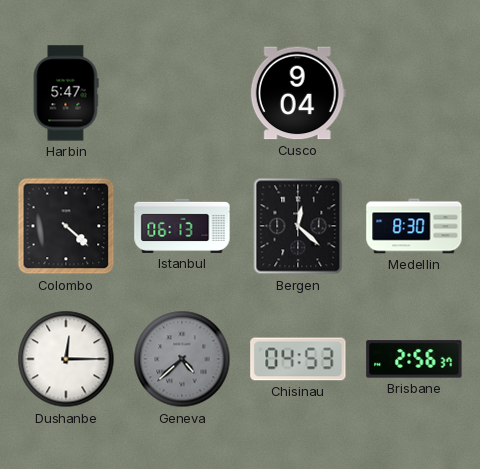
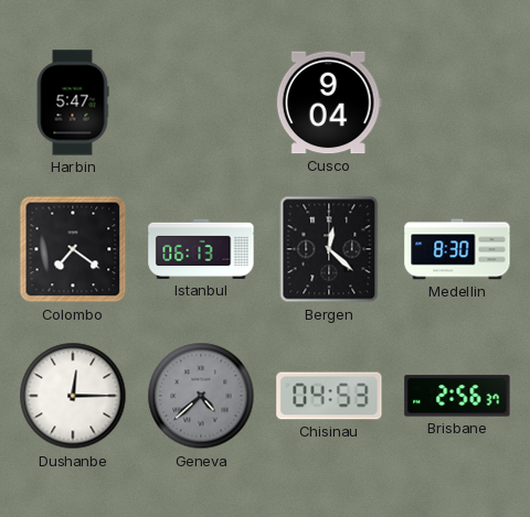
Colombo: 4:22 -> 7:21 (73, 249)
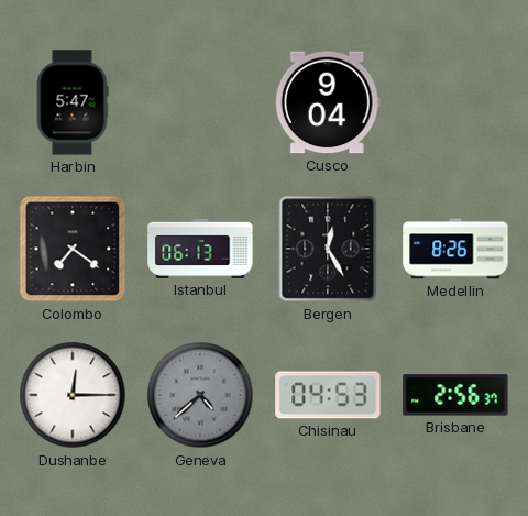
Bergen: 12:22 -> 12:25 (328, 249)
Medellin: 8:30 -> 8:26 (455, 249)
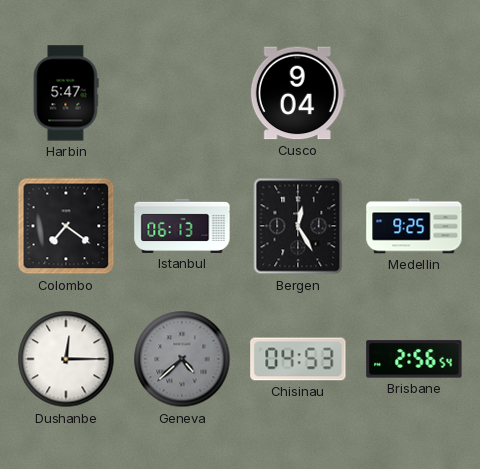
Medellin: 8:26 -> 9:25 (414, 226)
Brisbane: 2:56:37 -> 2:56:54 (414, 359)
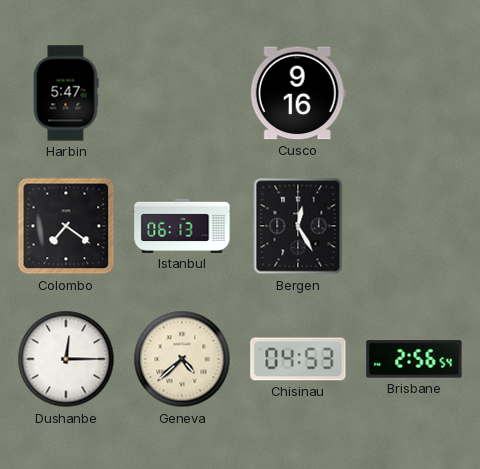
Cusco: 9:04 -> 9:16 (298, 93)
Medellin: 9:25 -> none (414, 226)
Geneva dial: grey -> cream (182, 359)
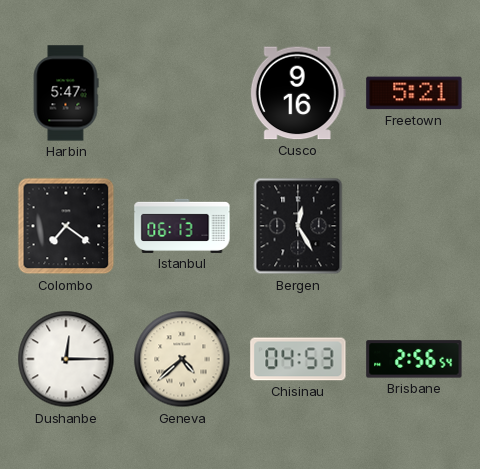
Freetown: none -> 5:21 (414, 93)
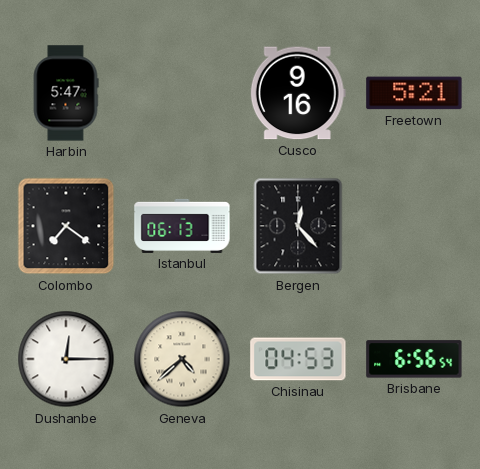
Bergen: 12:25 -> 12:23 (298, 226)
Brisbane: 2:56 -> 6:56 (414, 359)
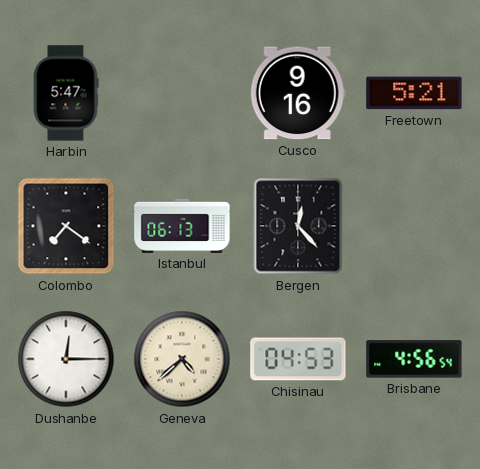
Brisbane: 6:56 -> 4:56 (414, 359)
